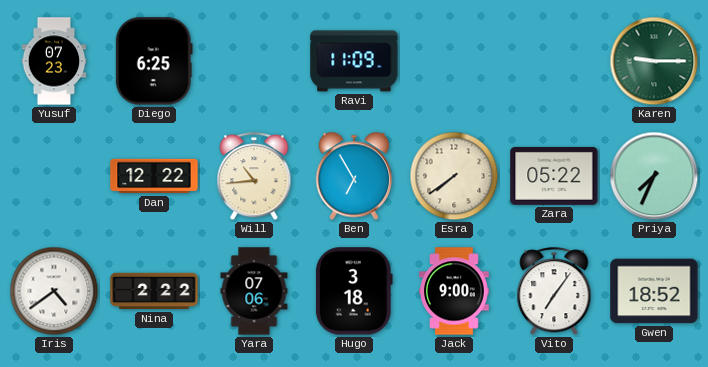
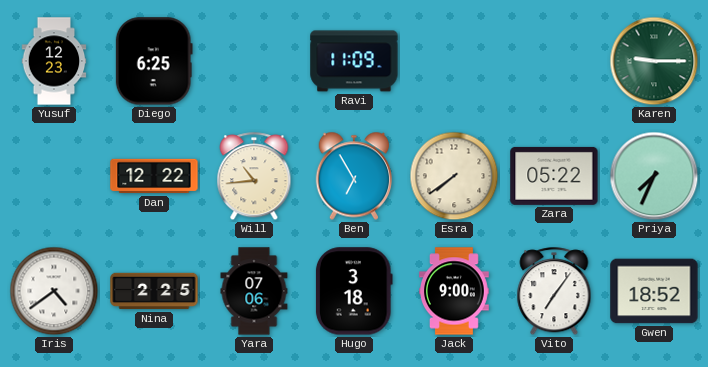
Yusuf: 07:23 -> 12:23 (54, 61)
Nina: 2:22 -> 2:25 (154, 291)
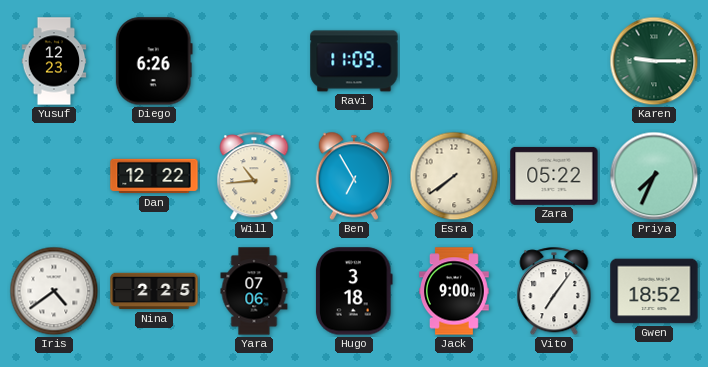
Diego: 6:25 -> 6:26 (154, 61)
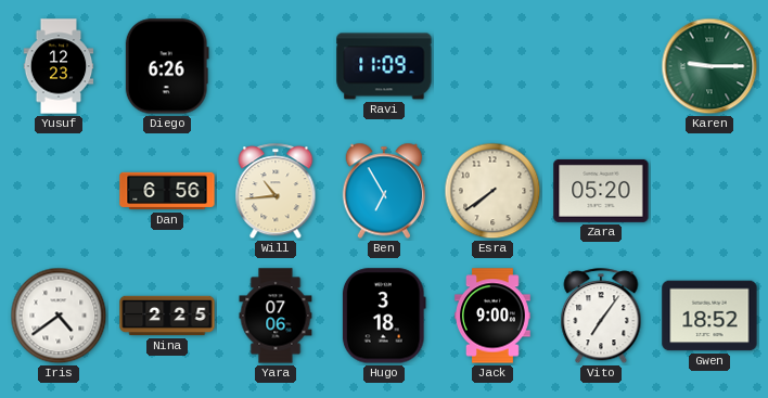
Dan: 12:22 -> 6:56 (167, 191)
Zara: 05:22 -> 05:20 (601, 191)
Priya: 7:34 -> none (654, 176)
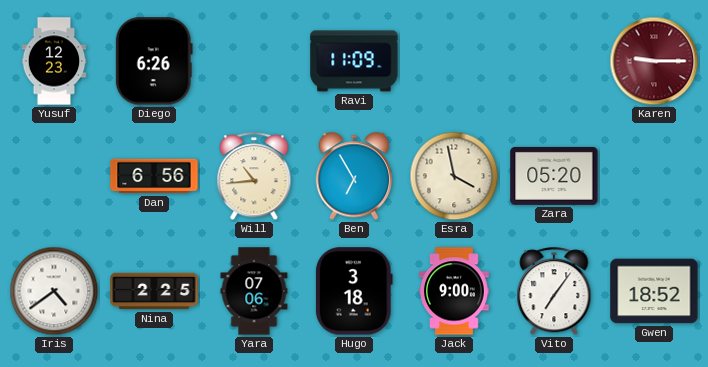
Karen dial: green -> burgundy (654, 61)
Esra: 7:39 -> 3:58 (454, 176)
